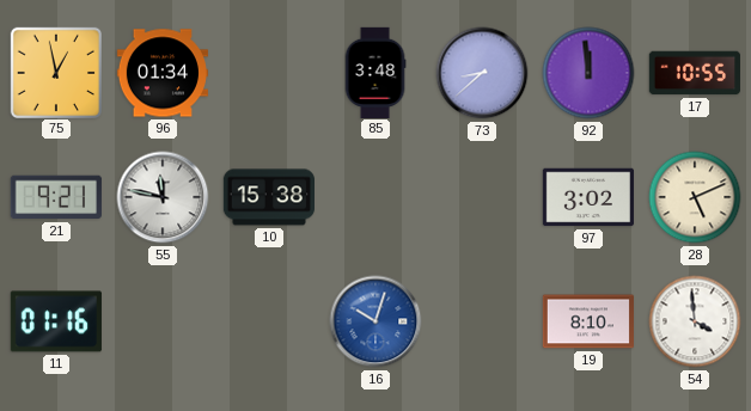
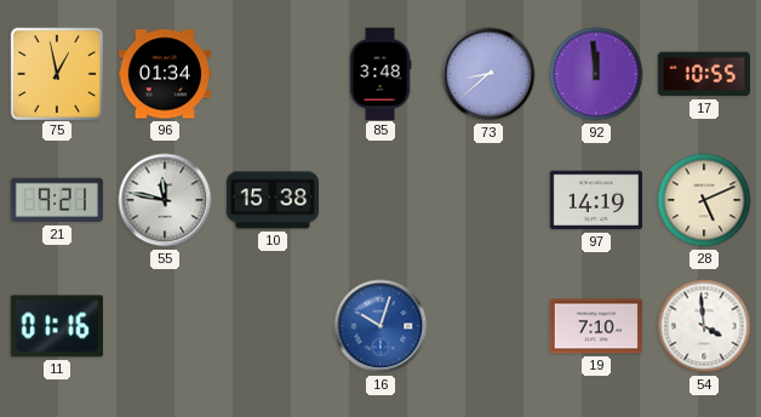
97: 3:02 -> 14:19 (595, 200)
19: 8:10 -> 7:10 (595, 326)
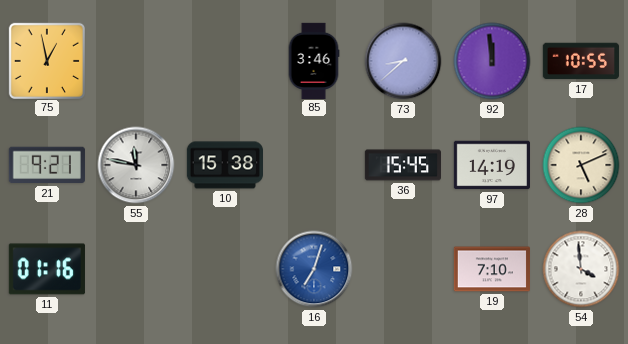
96: 01:34 -> none (164, 74)
85: 3:48 -> 3:46 (314, 60)
36: none -> 15:45 (402, 165)
16: 10:03 -> 7:03 (314, 269)
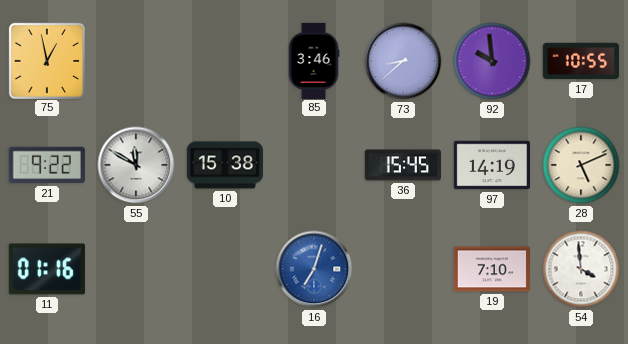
92: 11:59 -> 9:59 (492, 61)
21: 9:21 -> 9:22 (47, 165)
55: 11:47 -> 11:50 (136, 165)
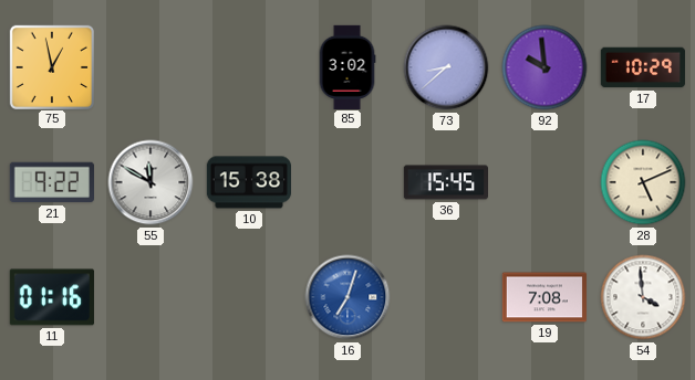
85: 3:46 -> 3:02 (347, 66)
17: 10:55 -> 10:29 (643, 67)
97: 14:19 -> none (491, 165)
19: 7:10 -> 7:08 (543, 297)
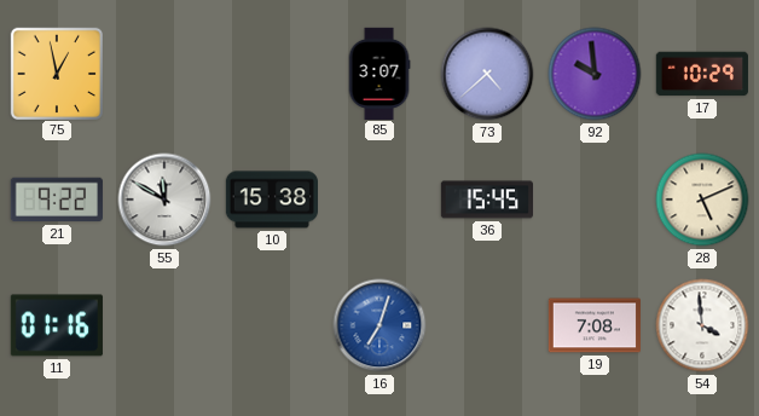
85: 3:02 -> 3:07 (379, 73)
73: 8:38 -> 4:38 (487, 74)
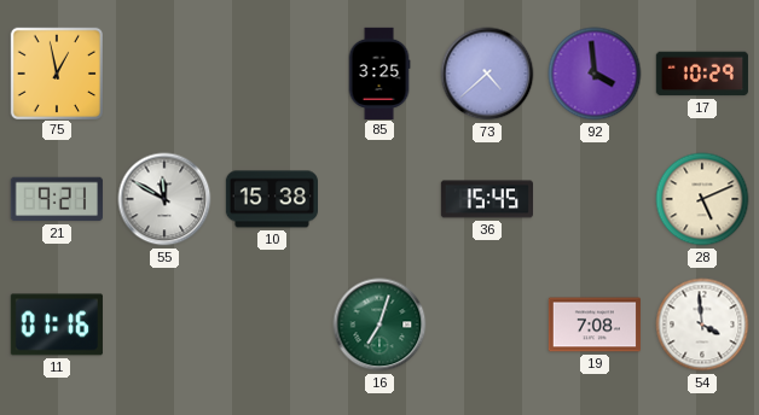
85: 3:07 -> 3:25 (379, 72)
92: 9:59 -> 3:59 (595, 74)
21: 9:22 -> 9:21 (57, 199)
16 dial: blue -> green (379, 325)
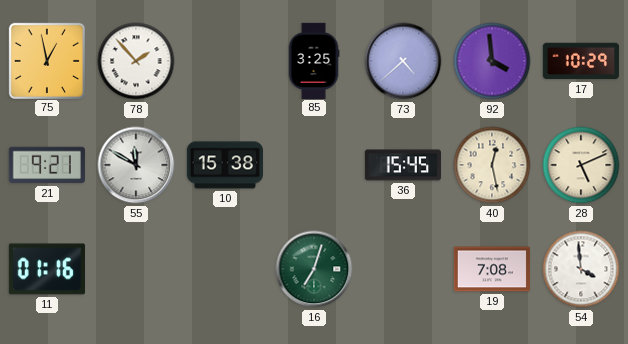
78: none -> 1:53 (136, 61)
40: none -> 12:28 (492, 165)
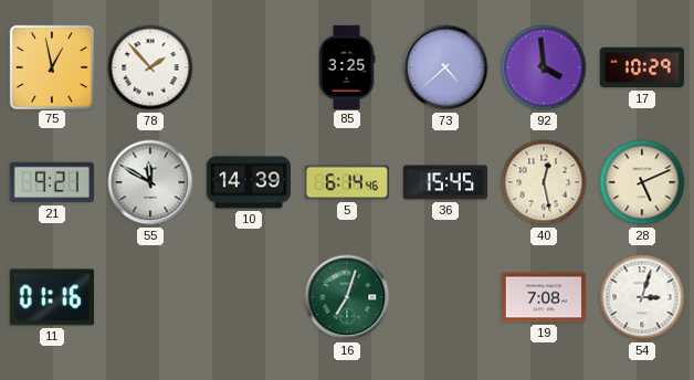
10: 15:38 -> 14:39 (248, 182)
5: none -> 6:14 (347, 182)
54: 3:59 -> 3:03 (642, 297)
